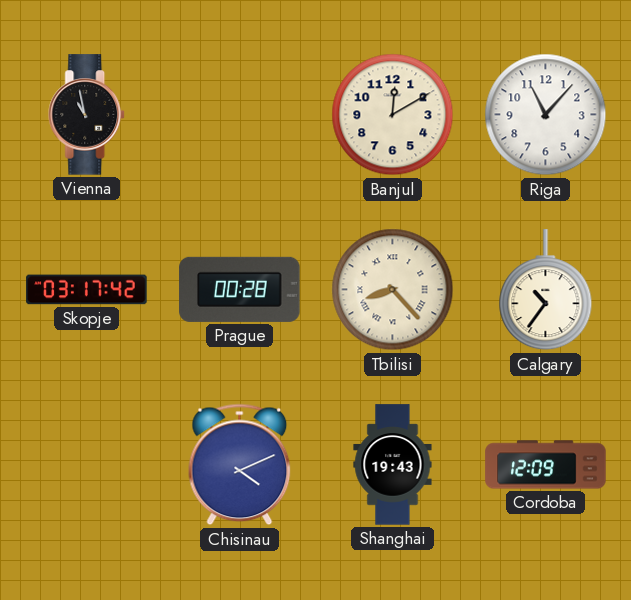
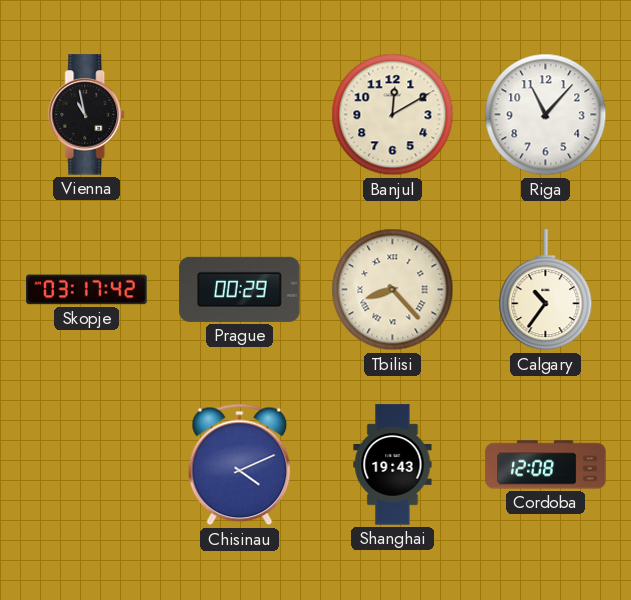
Prague: 00:28 -> 00:29 (240, 289)
Cordoba: 12:09 -> 12:08 (546, 465)
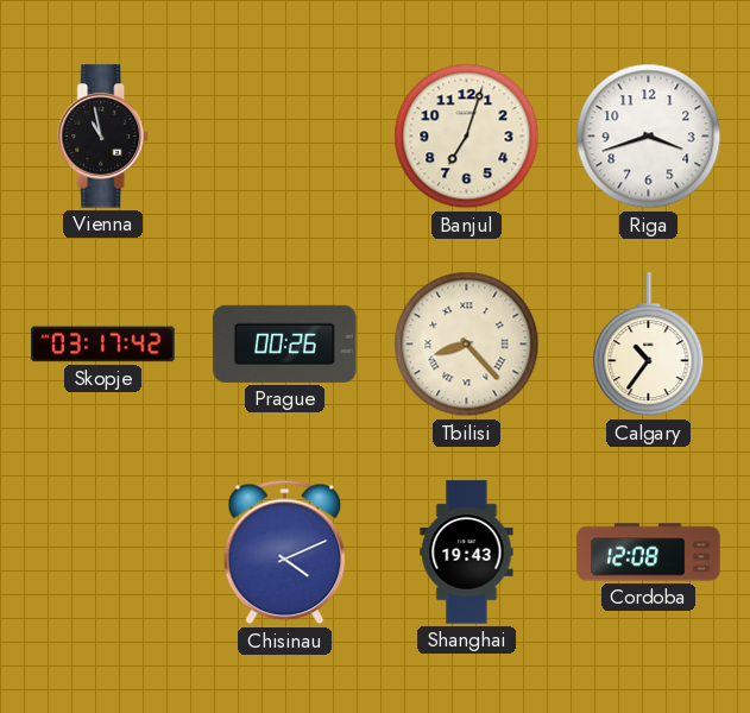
Banjul: 12:10 -> 7:03 (467, 137)
Riga: 11:07 -> 3:42 (649, 137)
Prague: 00:29 -> 00:26 (285, 343)
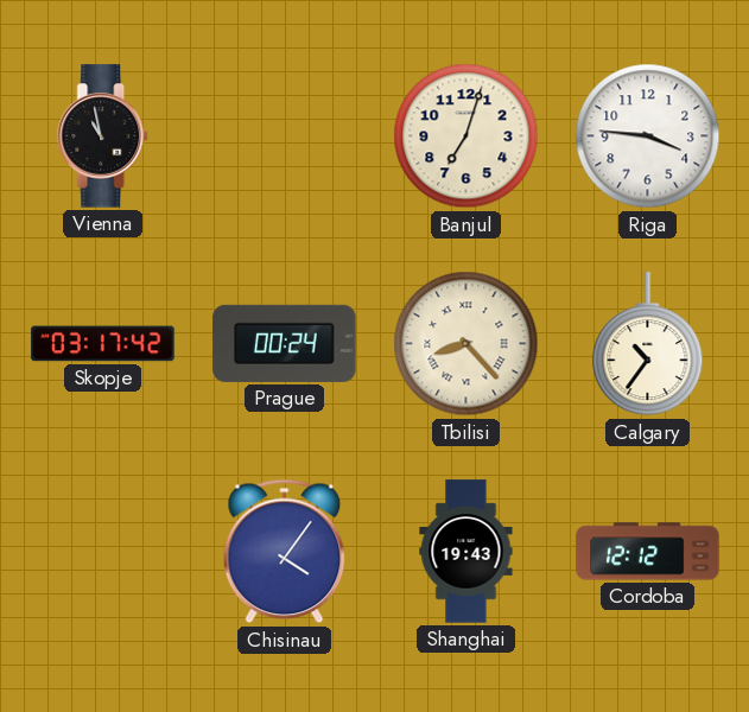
Riga: 3:42 -> 3:46 (648, 136)
Prague: 00:26 -> 00:24 (285, 343)
Chisinau: 4:11 -> 4:06 (285, 552)
Cordoba: 12:08 -> 12:12 (648, 552)
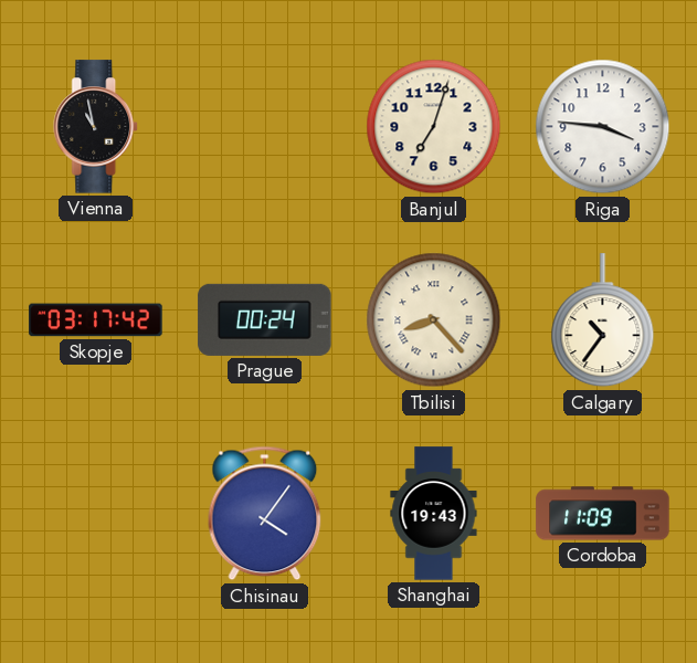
Cordoba: 12:12 -> 11:09 (603, 514)
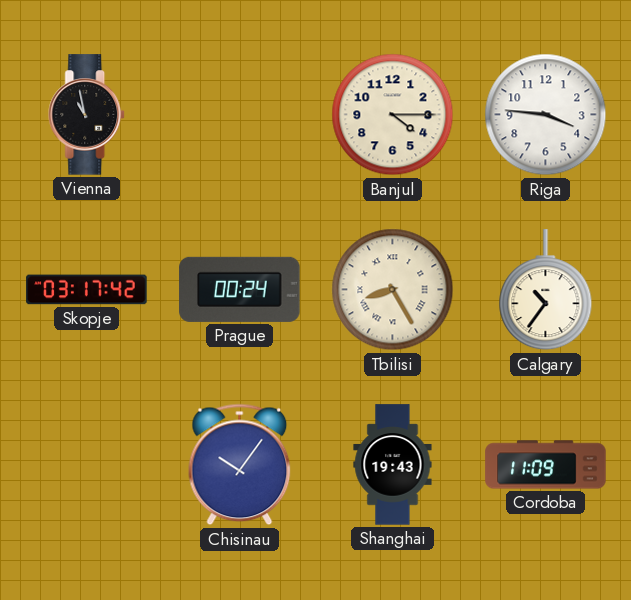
Banjul: 7:03 -> 4:15 (393, 115)
Tbilisi: 8:23 -> 8:25 (393, 290)
Chisinau: 4:06 -> 10:06 (240, 465)
